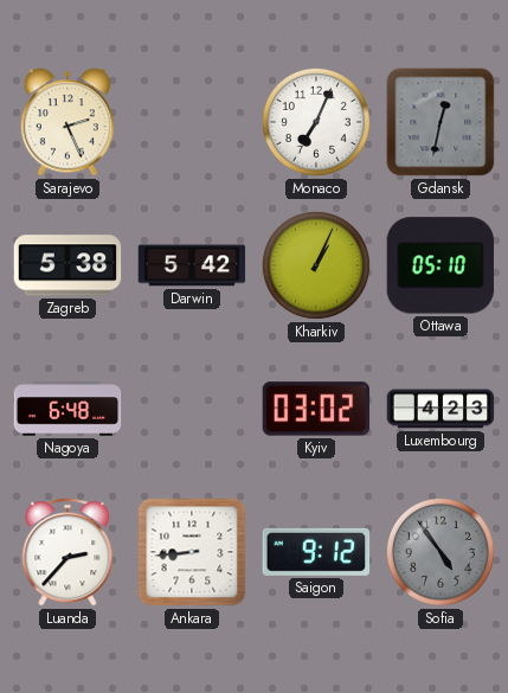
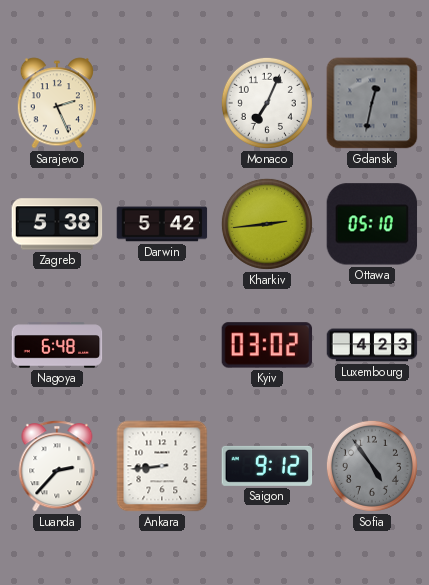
Kharkiv: 1:04 -> 2:44 (267, 224)
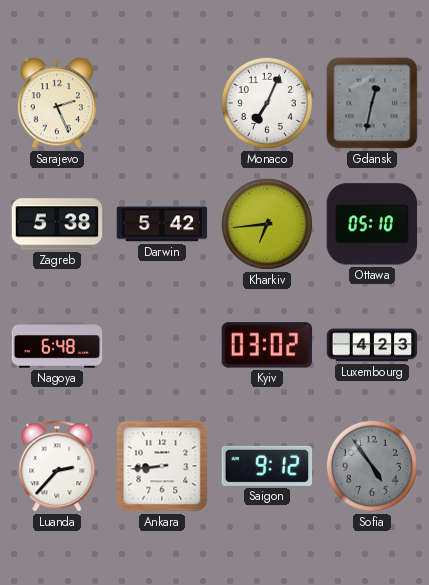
Kharkiv: 2:44 -> 6:44 (267, 224)
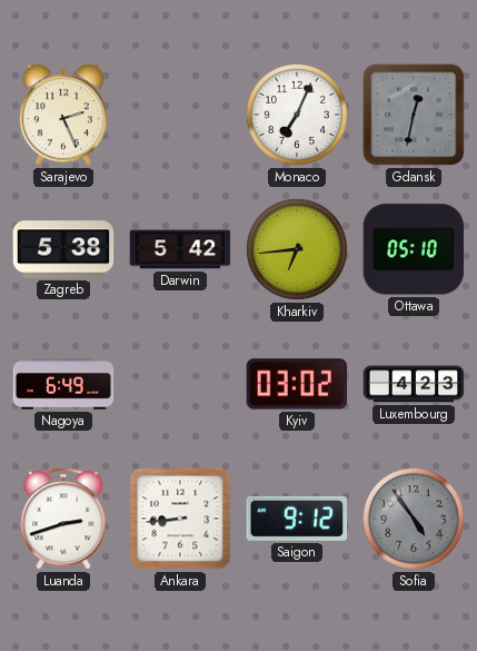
Nagoya: 6:48 -> 6:49 (63, 384)
Luanda: 2:37 -> 2:42 (63, 519)
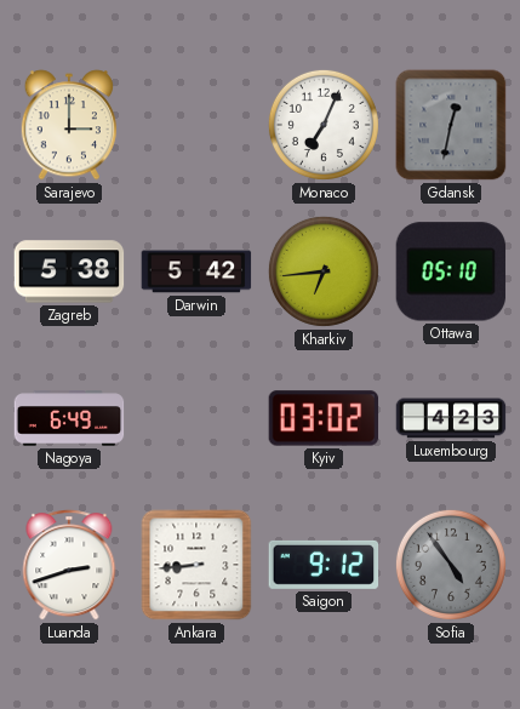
Sarajevo: 2:26 -> 3:00 (68, 125)
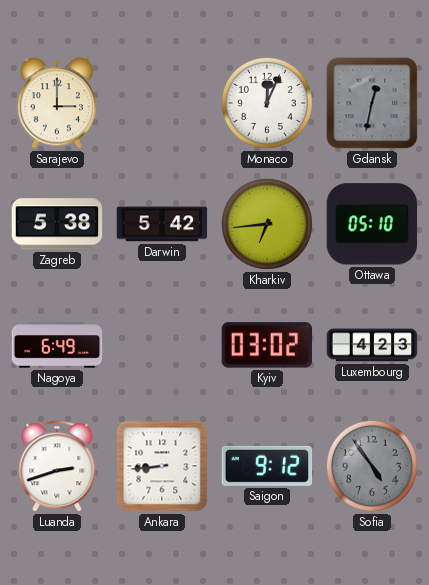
Monaco: 7:04 -> 12:04 (267, 103)
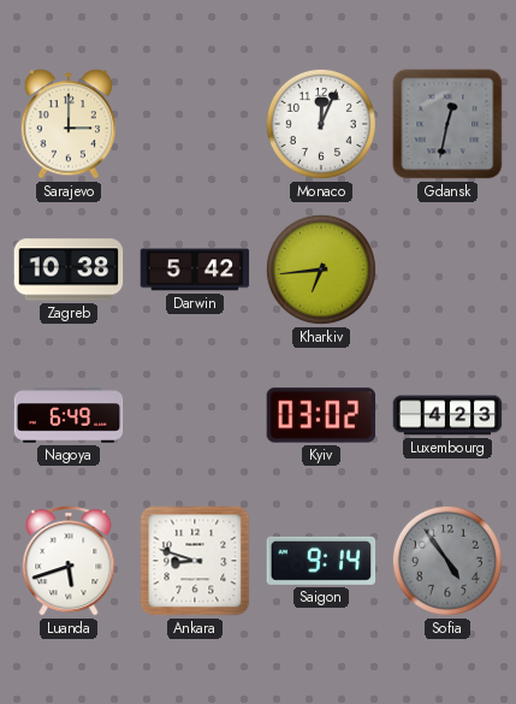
Zagreb: 5:38 -> 10:38 (69, 270)
Ottawa: 05:10 -> none (372, 224)
Luanda: 2:42 -> 5:42 (69, 561)
Ankara: 8:44 -> 8:48 (195, 561)
Saigon: 9:12 -> 9:14 (321, 561)
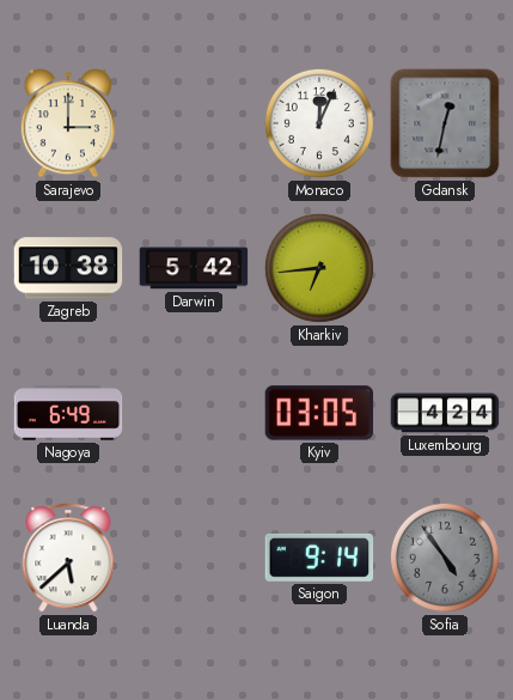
Kyiv: 03:02 -> 03:05 (319, 413)
Luxembourg: 4:23 -> 4:24 (445, 413)
Luanda: 5:42 -> 5:38 (68, 558)
Ankara: 8:48 -> none (195, 561)
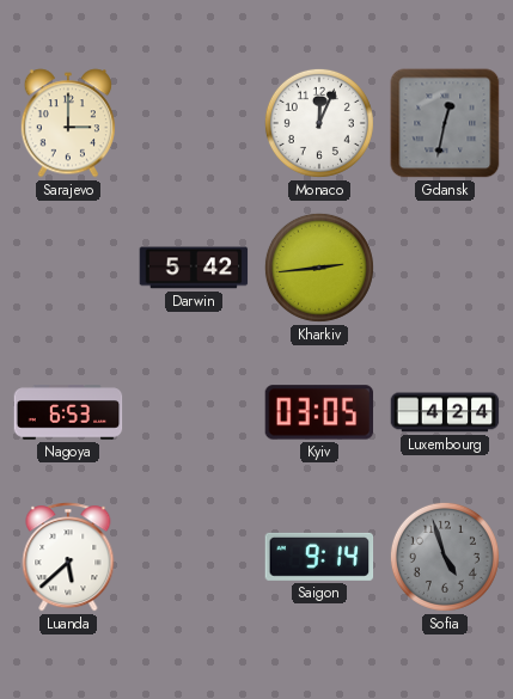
Zagreb: 10:38 -> none (68, 268)
Kharkiv: 6:44 -> 2:44 (319, 268)
Nagoya: 6:49 -> 6:53 (68, 412)
Sofia: 4:54 -> 4:57 (445, 557)
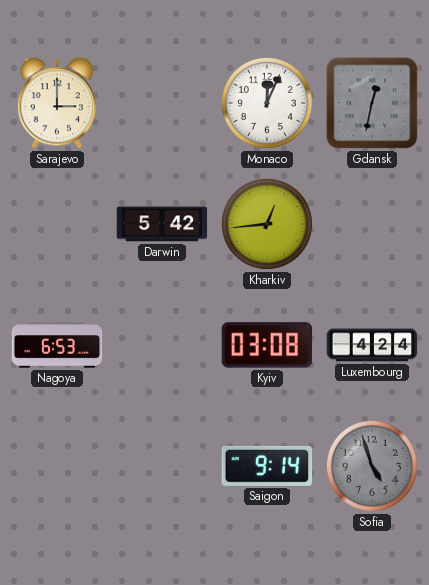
Kharkiv: 2:44 -> 12:44 (267, 224)
Kyiv: 03:05 -> 03:08 (267, 345)
Luanda: 5:38 -> none (68, 557)
